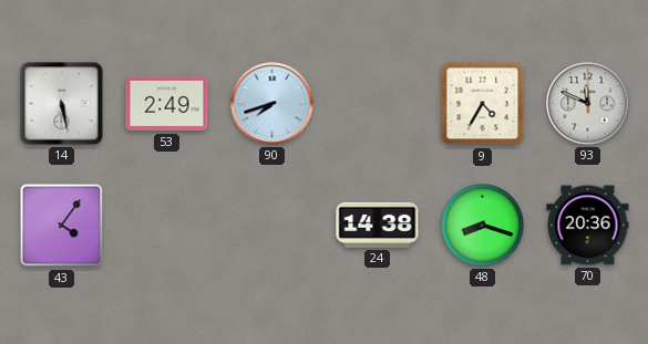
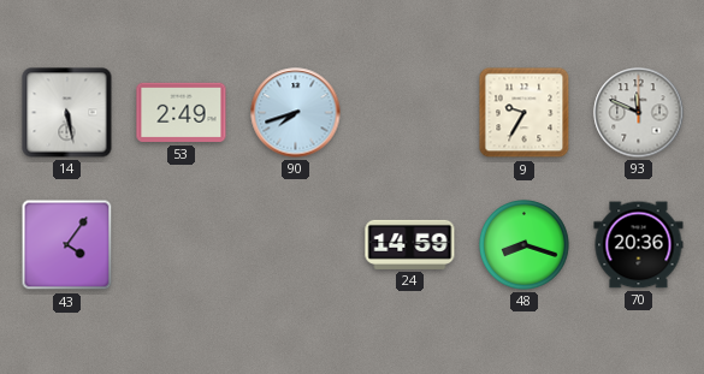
9: 4:35 -> 9:35 (525, 113)
24: 14:38 -> 14:59 (410, 244)
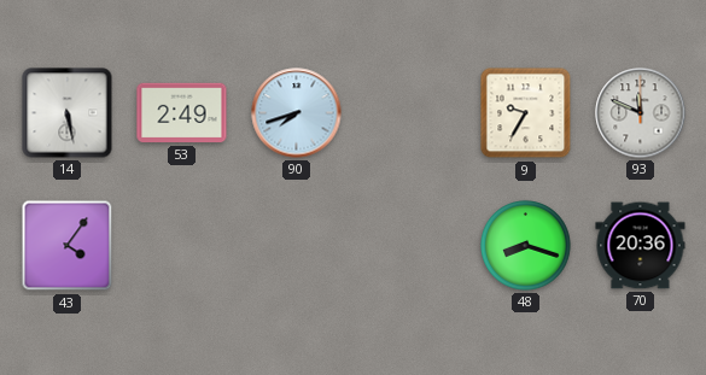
24: 14:59 -> none (410, 244)
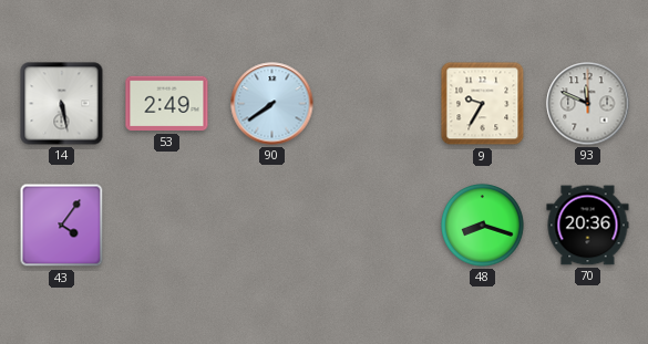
90: 7:42 -> 7:39 (272, 104)
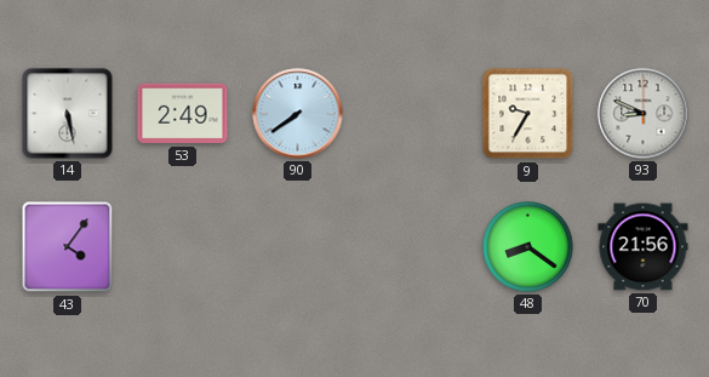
93: 11:49 -> 8:49 (644, 114)
48: 8:18 -> 8:21 (528, 247)
70: 20:36 -> 21:56 (644, 247)
